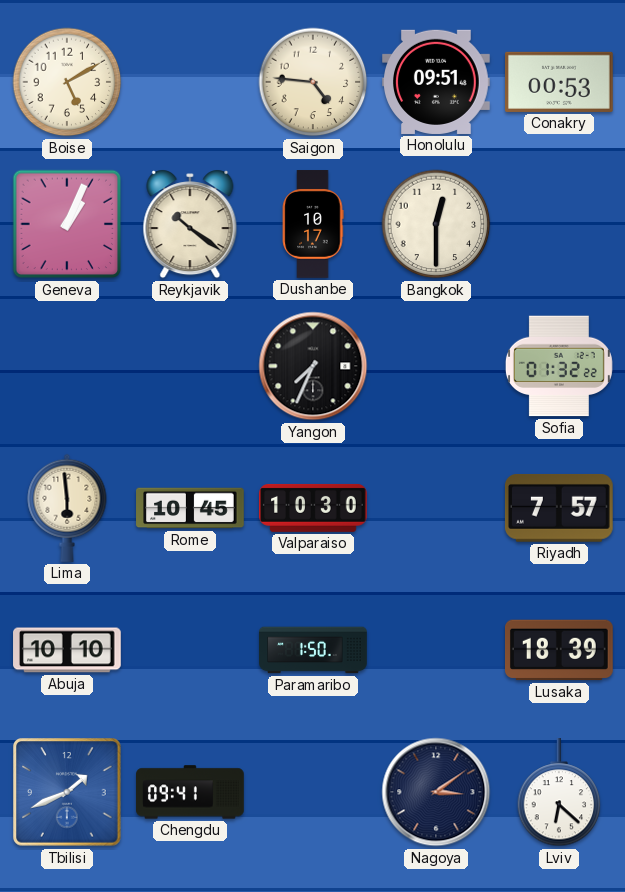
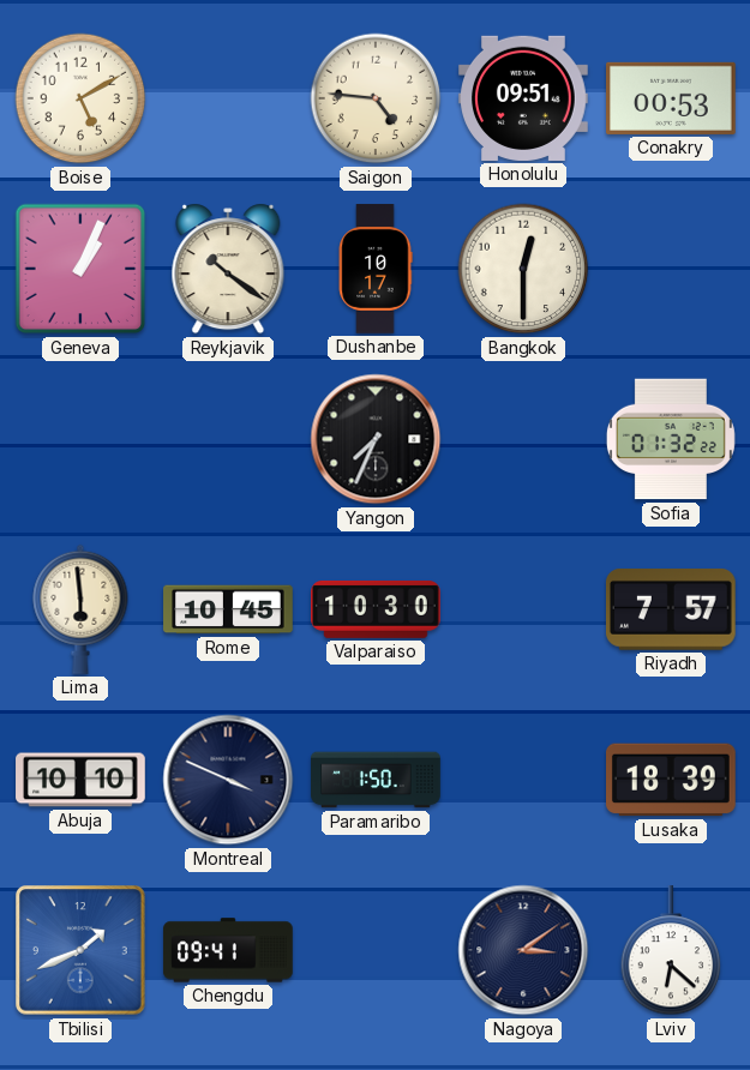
Montreal: none -> 3:49 (228, 780)
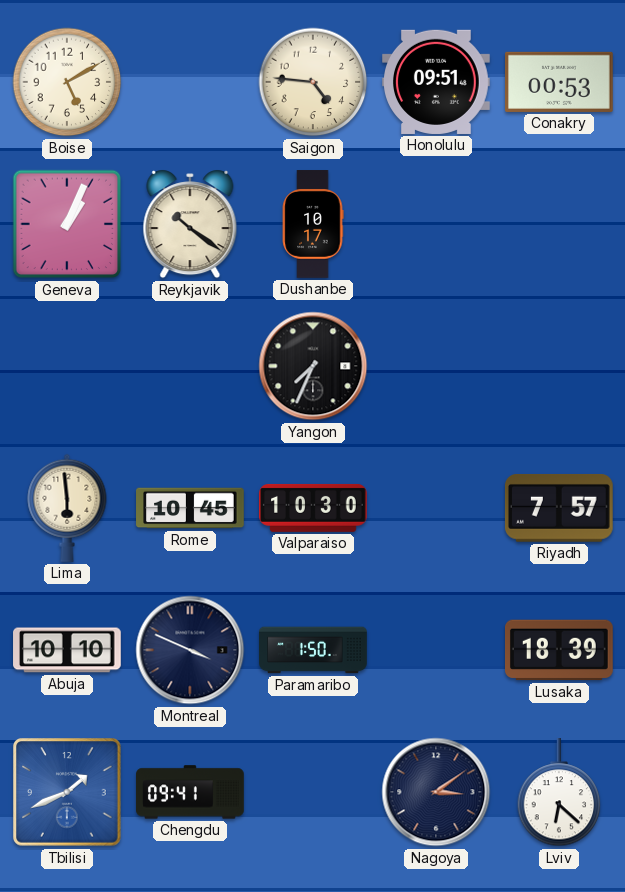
Bangkok: 12:30 -> none (523, 269)
Sofia: 01:32 -> none (671, 439)
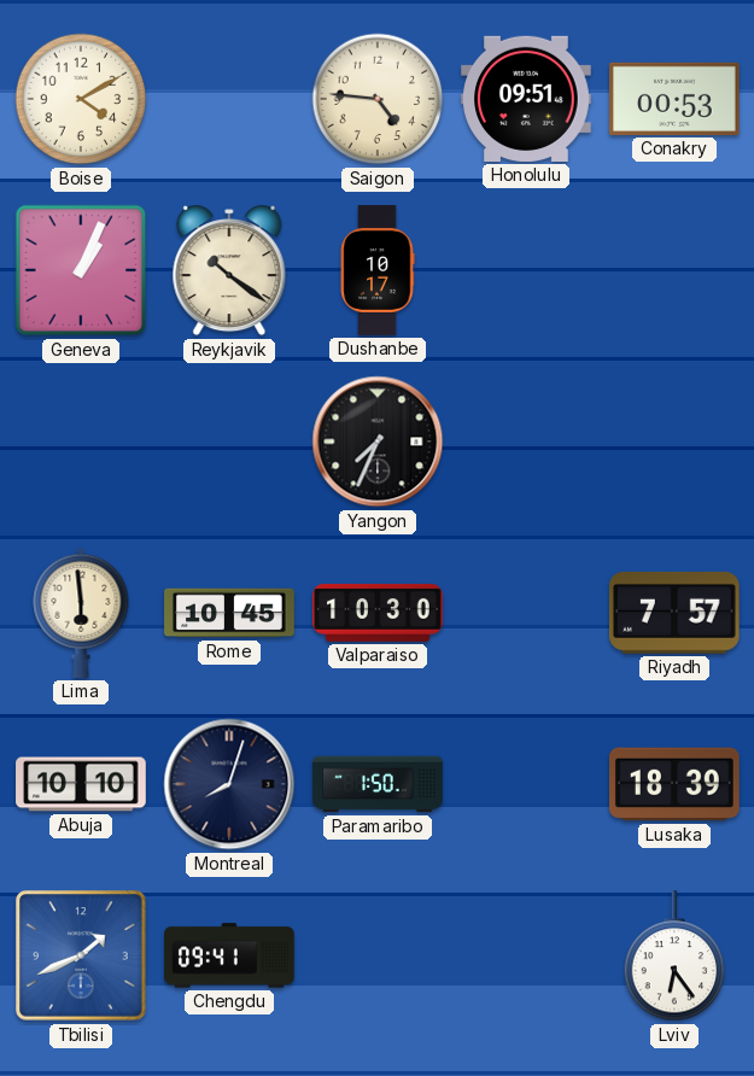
Boise: 5:10 -> 4:10 (81, 99)
Montreal: 3:49 -> 8:03 (229, 784)
Nagoya: 3:09 -> none (436, 792)
Lviv: 6:22 -> 6:24 (674, 957)
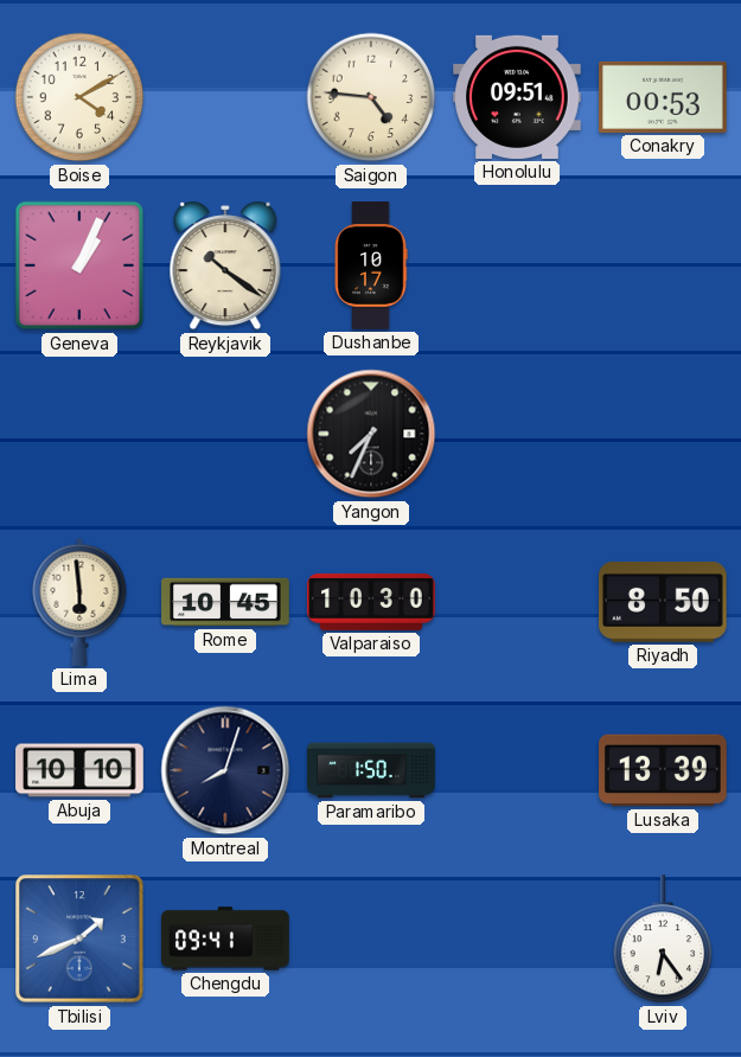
Riyadh: 7:57 -> 8:50 (663, 602)
Lusaka: 18:39 -> 13:39 (664, 770)
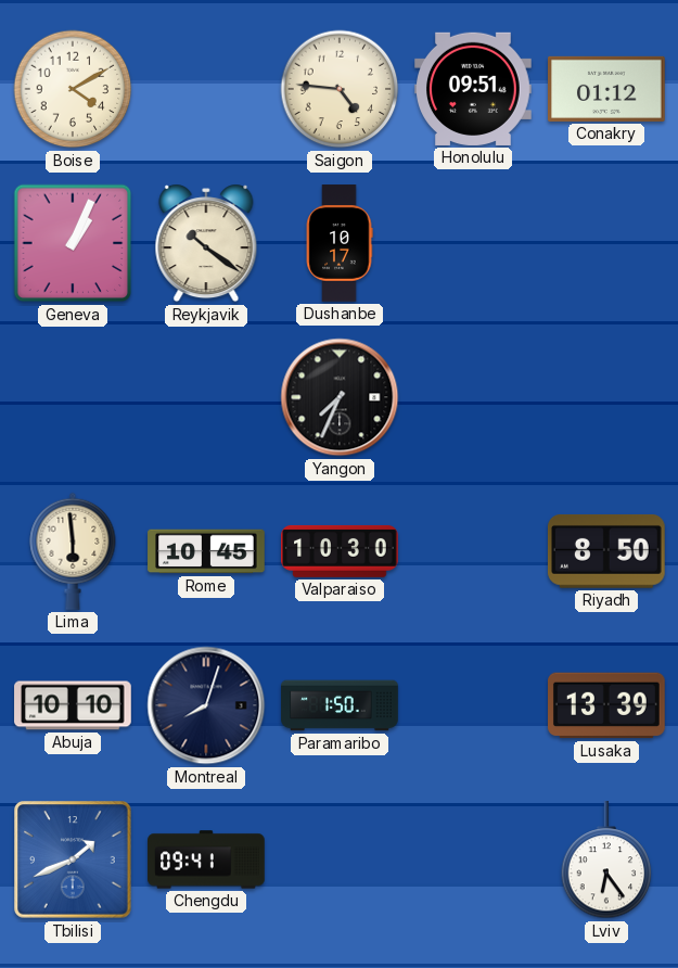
Conakry: 00:53 -> 01:12 (607, 89)
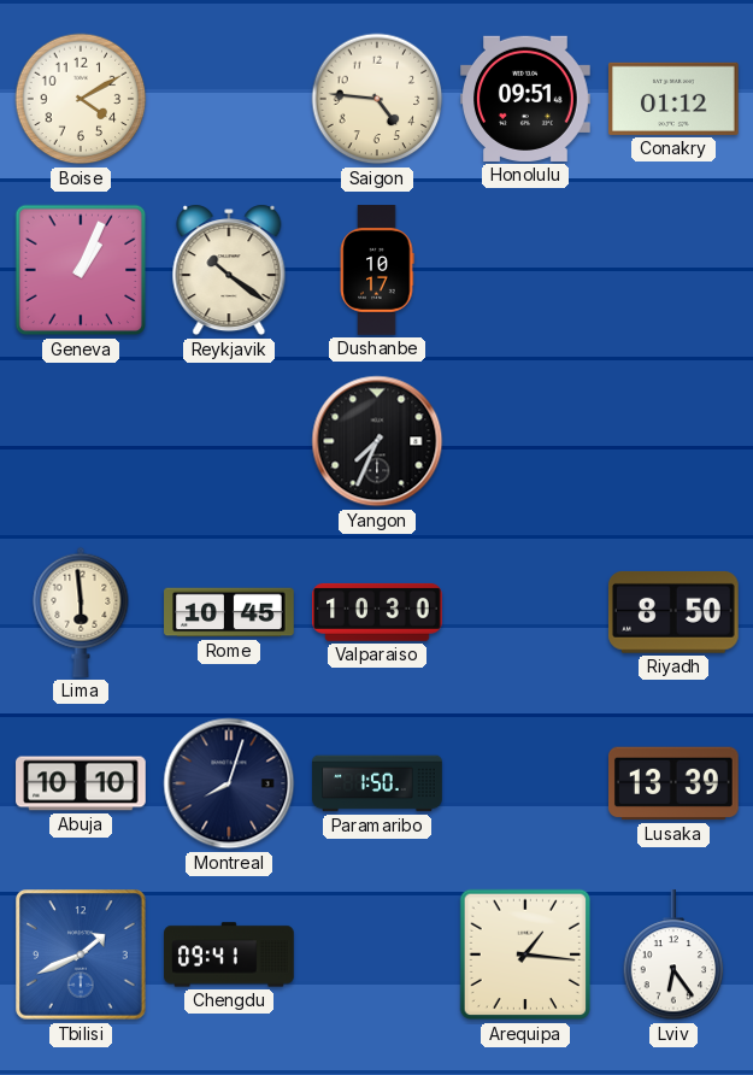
Arequipa: none -> 1:16 (525, 954)
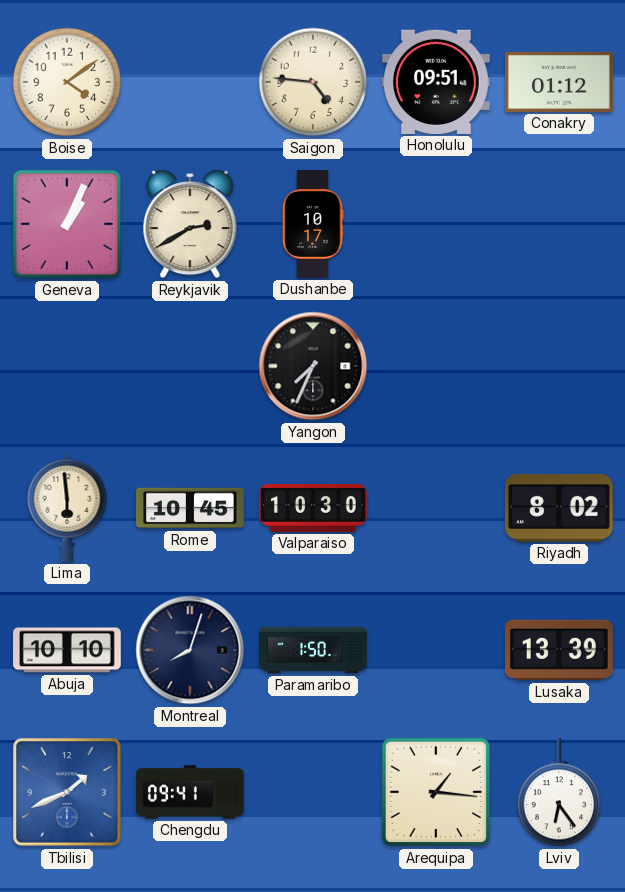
Boise: 4:10 -> 4:09 (67, 82)
Reykjavik: 10:21 -> 2:40 (190, 224)
Riyadh: 8:50 -> 8:02 (559, 508)
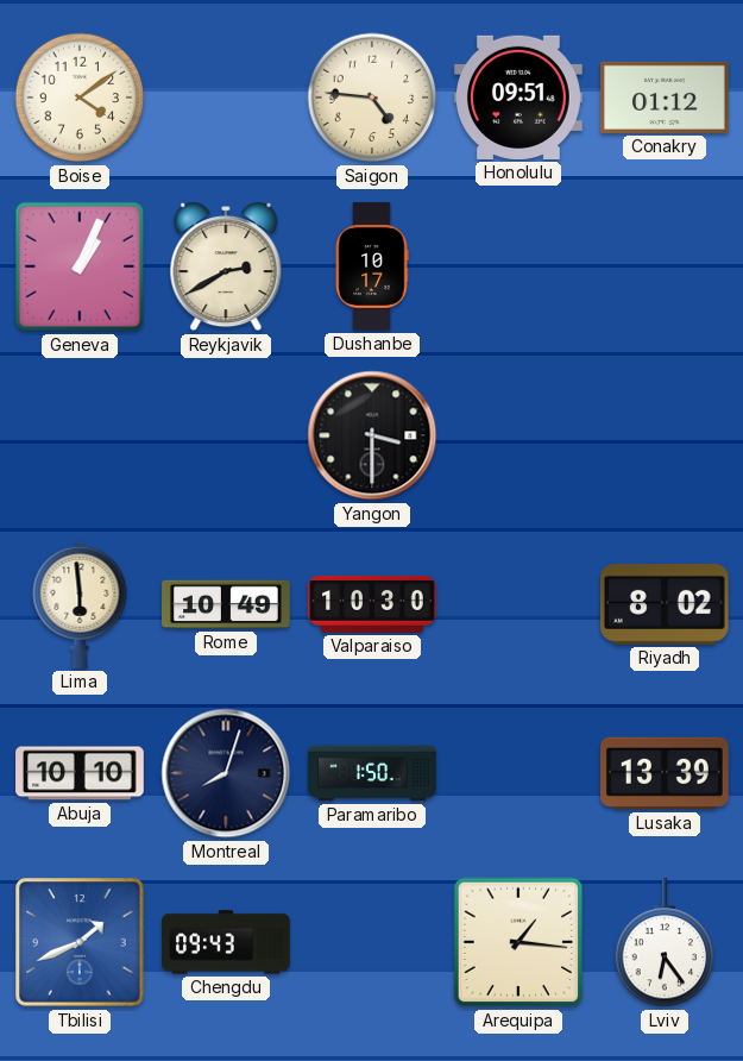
Yangon: 7:34 -> 3:30 (372, 435)
Rome: 10:45 -> 10:49 (226, 604)
Chengdu: 09:41 -> 09:43 (226, 942)
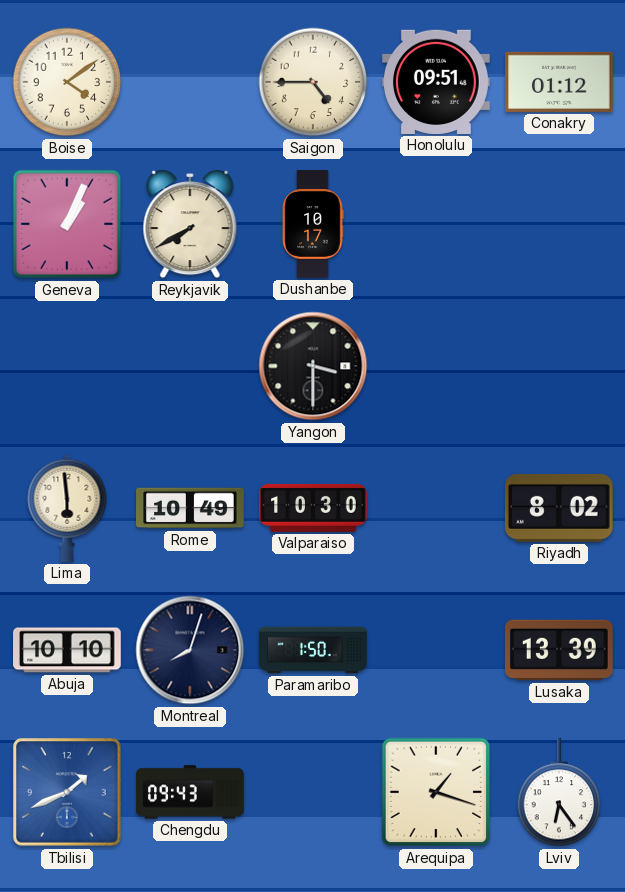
Saigon: 4:46 -> 4:45 (313, 82)
Reykjavik: 2:40 -> 7:40 (190, 224)
Arequipa: 1:16 -> 1:18 (436, 792)
